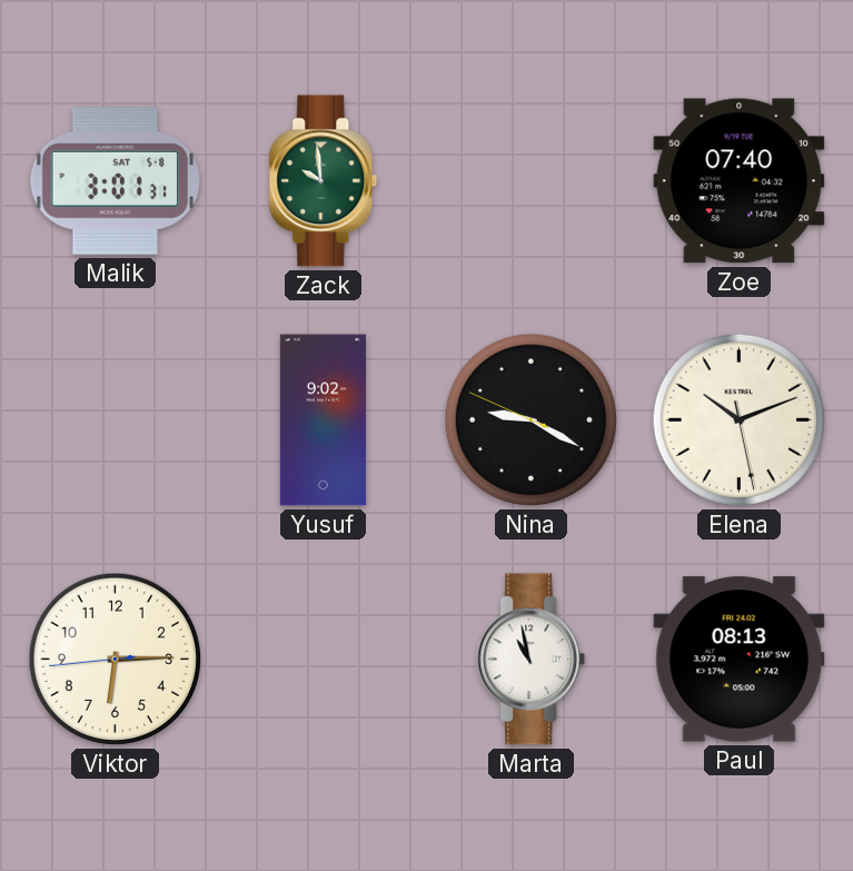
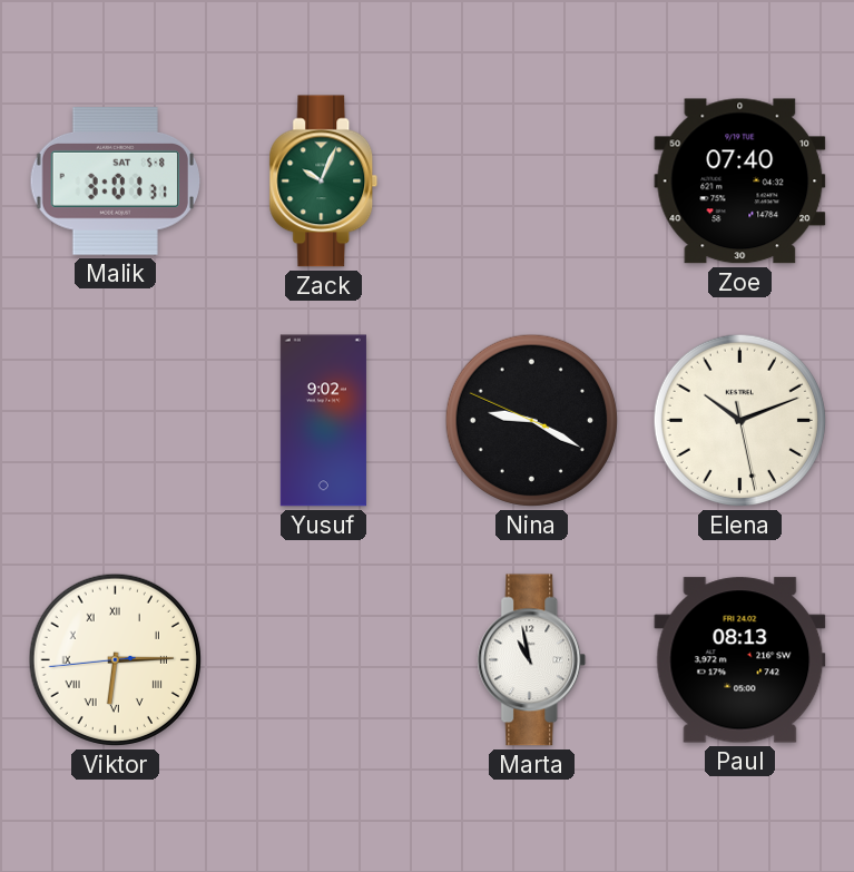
Zack: 9:59 -> 10:04 (324, 182)
Viktor numerals: Arabic -> Roman (115, 659)
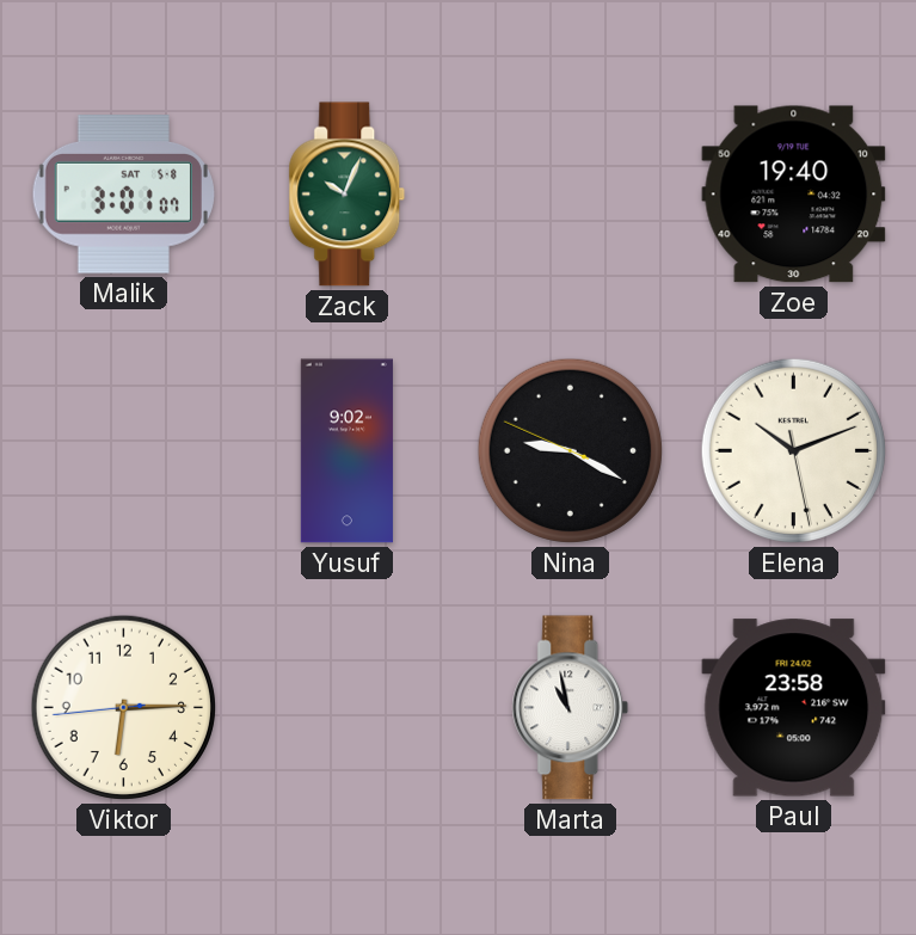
Malik: 3:01:31 -> 3:01:07 (123, 195)
Zoe: 07:40 -> 19:40 (794, 195)
Viktor numerals: Roman -> Arabic (123, 707)
Paul: 08:13 -> 23:58 (794, 708)
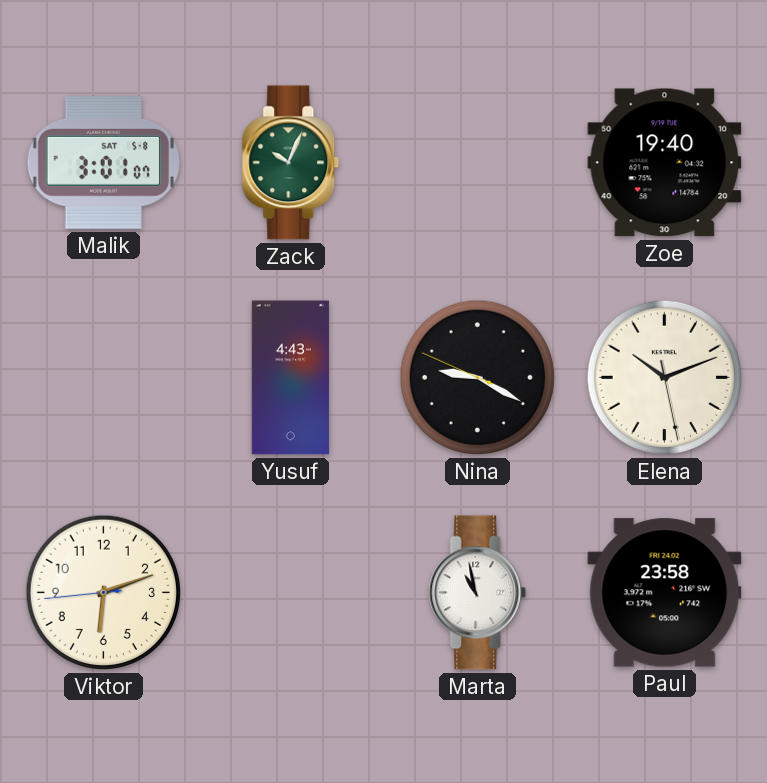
Yusuf: 9:02 -> 4:43 (290, 378)
Viktor: 6:14 -> 6:11 (103, 592)
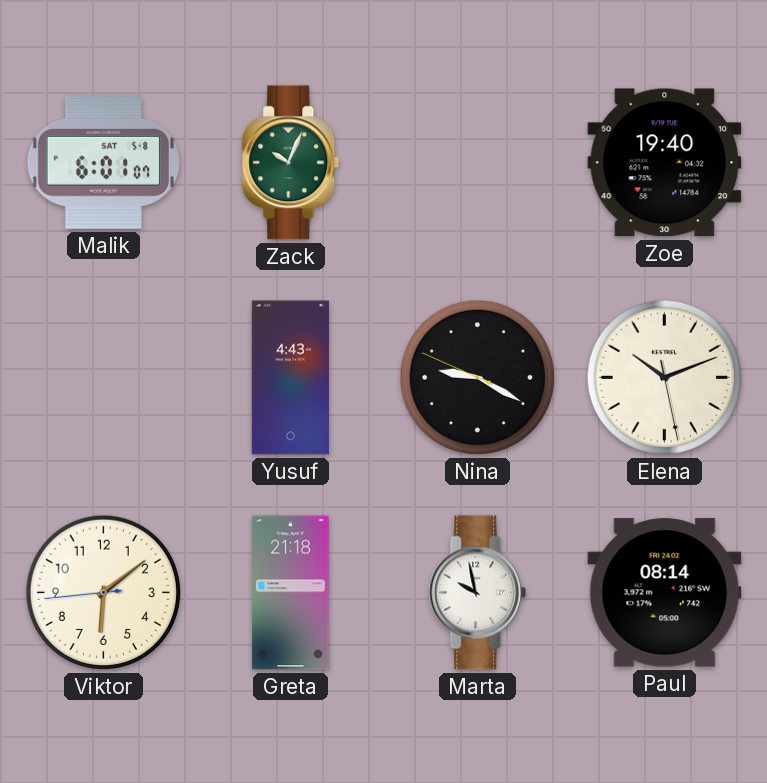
Malik: 3:01 -> 6:01 (103, 163)
Viktor: 6:11 -> 6:08 (103, 592)
Greta: none -> 21:18 (291, 593)
Marta: 10:58 -> 9:58 (478, 593)
Paul: 23:58 -> 08:14 (665, 593)
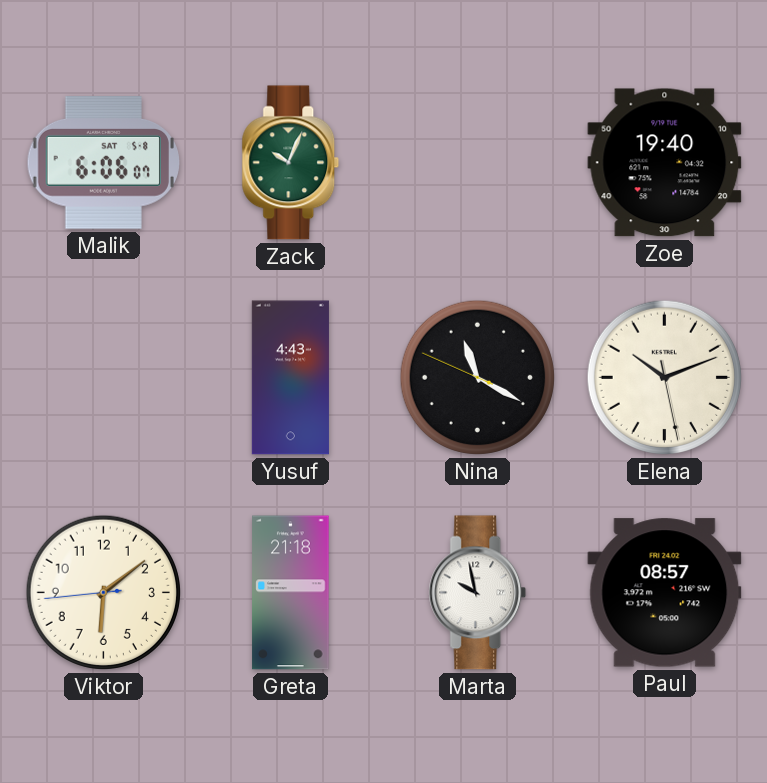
Malik: 6:01 -> 6:06 (103, 163)
Nina: 9:19 -> 11:19 (477, 377)
Paul: 08:14 -> 08:57 (665, 593)
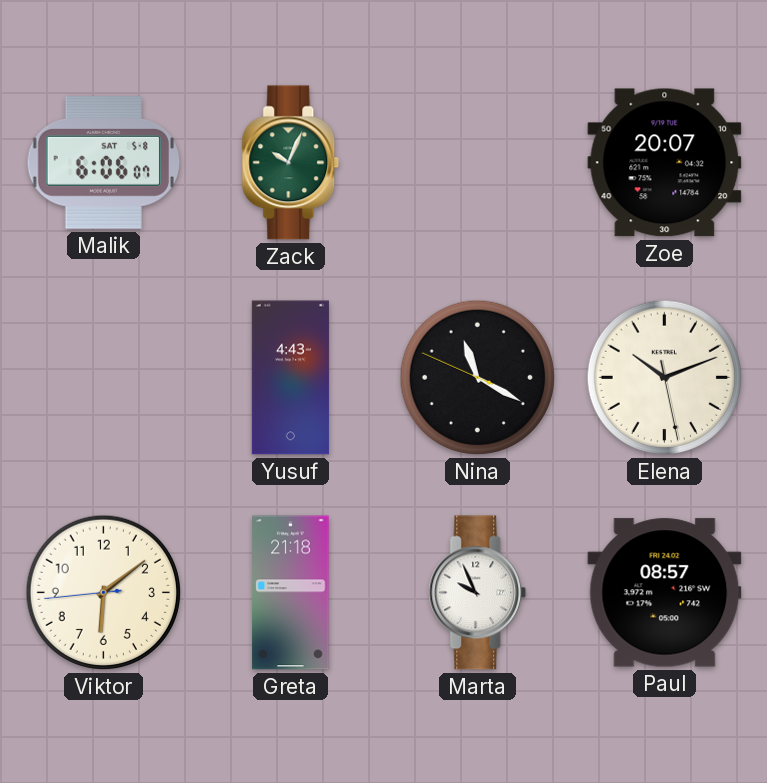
Zoe: 19:40 -> 20:07 (665, 163)
Marta: 9:58 -> 9:56 (478, 593)
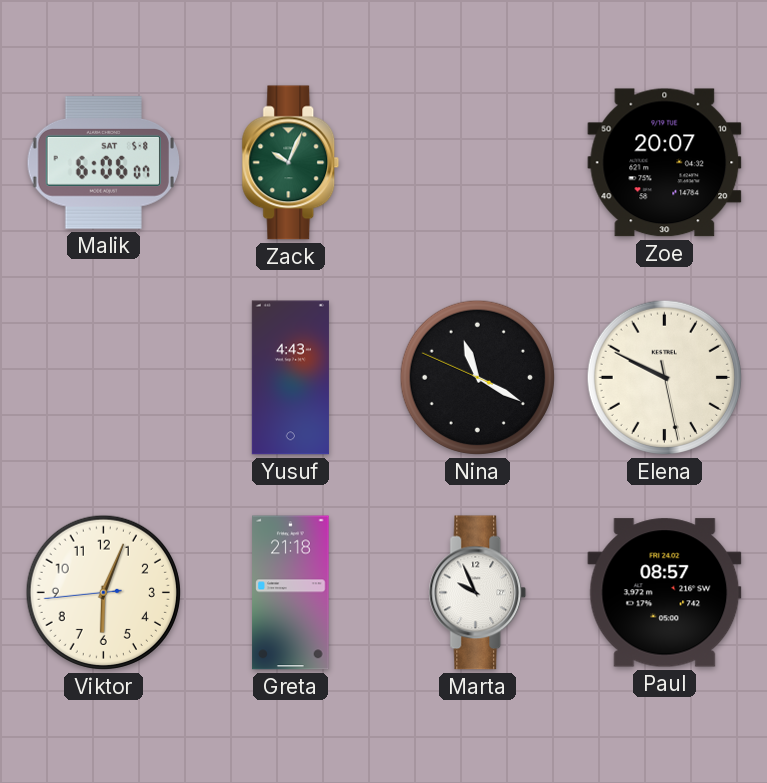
Elena: 10:11 -> 9:49 (664, 377)
Viktor: 6:08 -> 6:03 (103, 592)
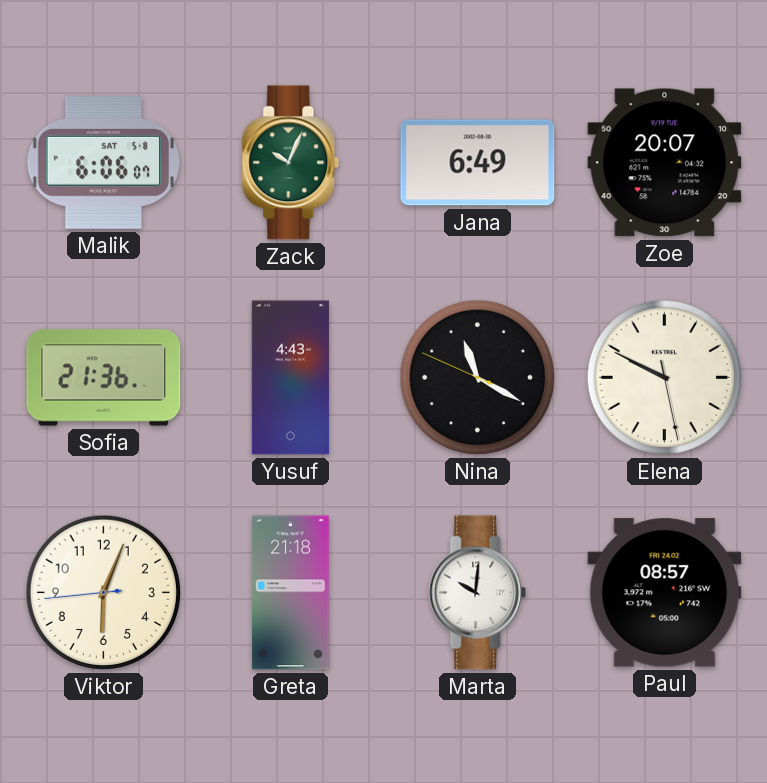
Jana: none -> 6:49 (478, 163)
Sofia: none -> 21:36 (104, 378)
Marta: 9:56 -> 10:01 (478, 593)
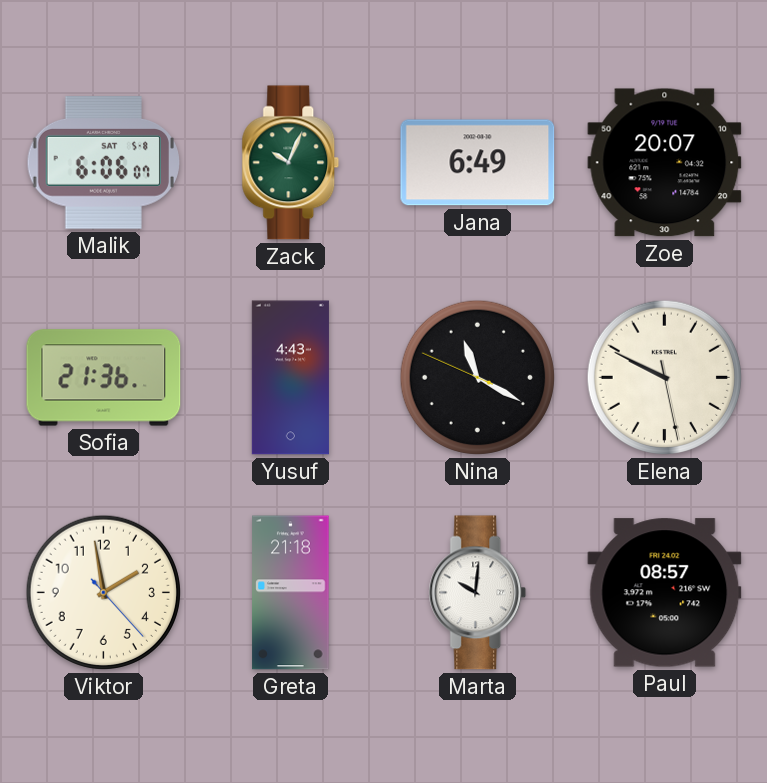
Viktor: 6:03 -> 1:58 (103, 592)
